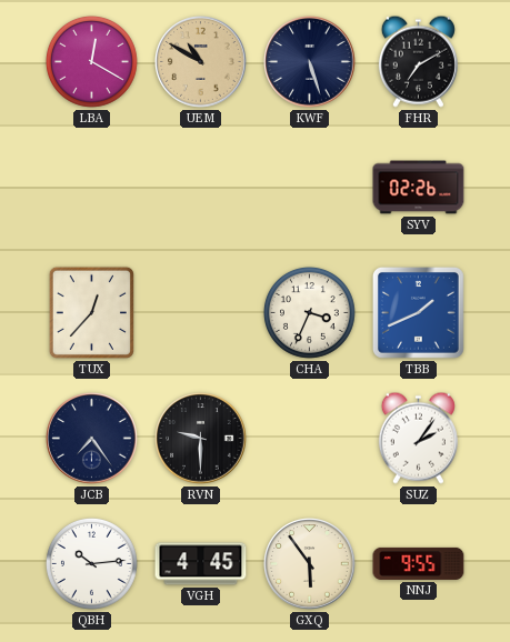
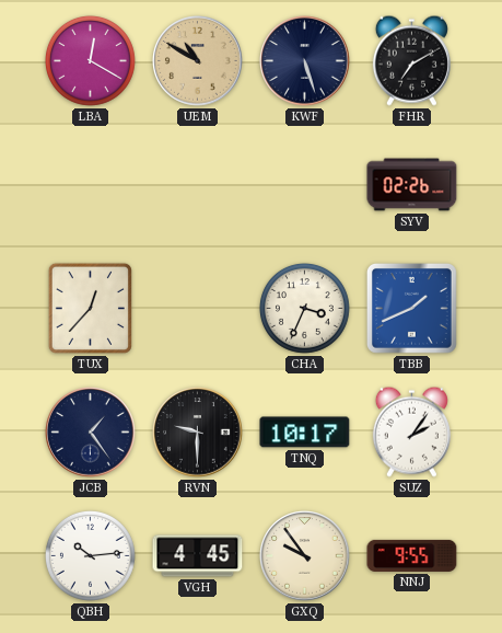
JCB: 7:24 -> 1:24 (91, 433)
TNQ: none -> 10:17 (305, 433)
GXQ: 5:54 -> 9:54 (305, 556)
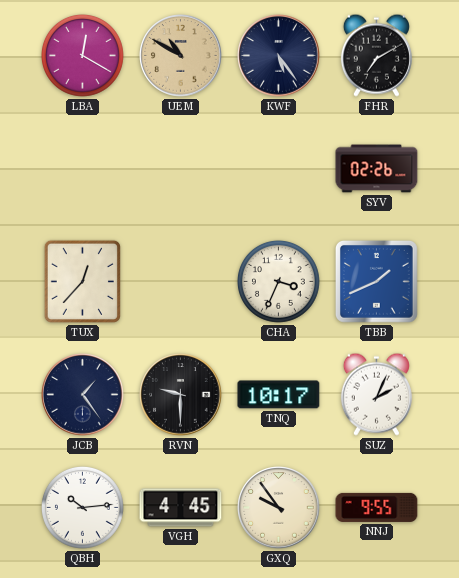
KWF: 5:27 -> 5:24 (279, 56)
SUZ: 2:06 -> 2:04 (376, 394)
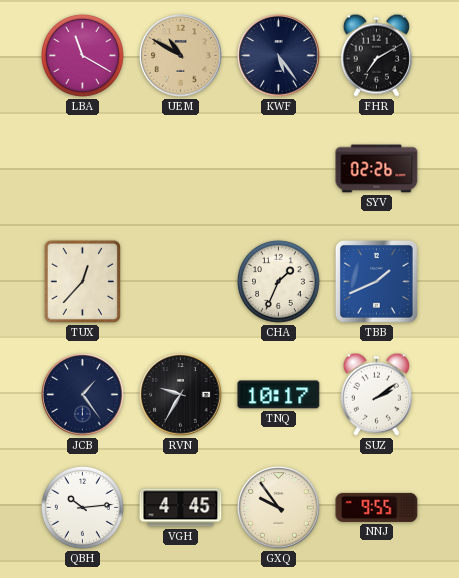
LBA: 12:20 -> 11:20 (82, 55)
CHA: 3:34 -> 1:34 (278, 281)
RVN: 9:30 -> 9:35 (181, 395)
SUZ: 2:04 -> 2:09 (376, 394)
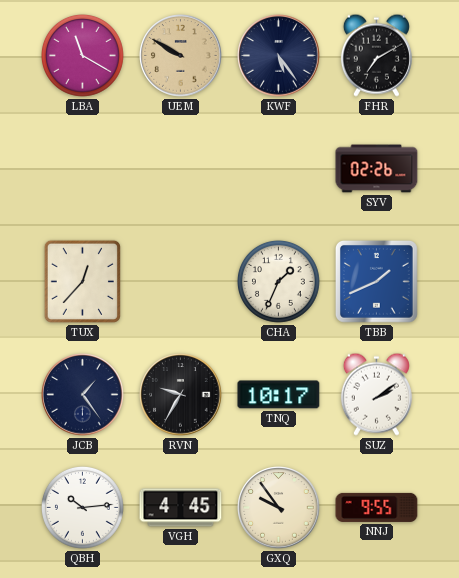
UEM: 10:50 -> 9:50 (181, 56)
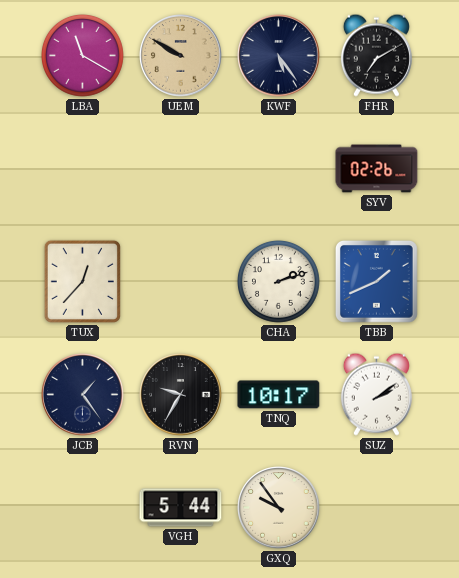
CHA: 1:34 -> 2:12 (278, 281)
QBH: 10:14 -> none (82, 507)
VGH: 4:45 -> 5:44 (181, 508)
NNJ: 9:55 -> none (377, 507)
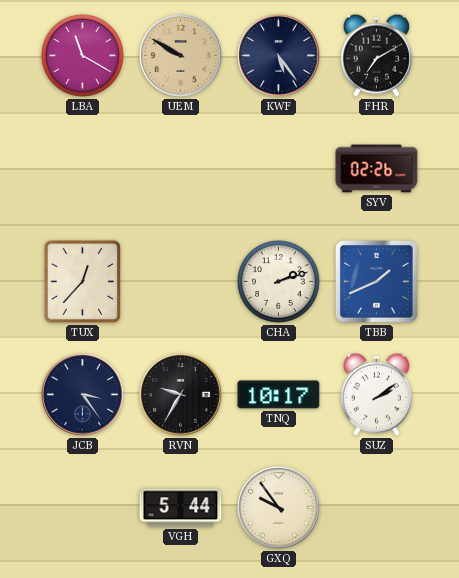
JCB: 1:24 -> 3:24 (83, 395)
